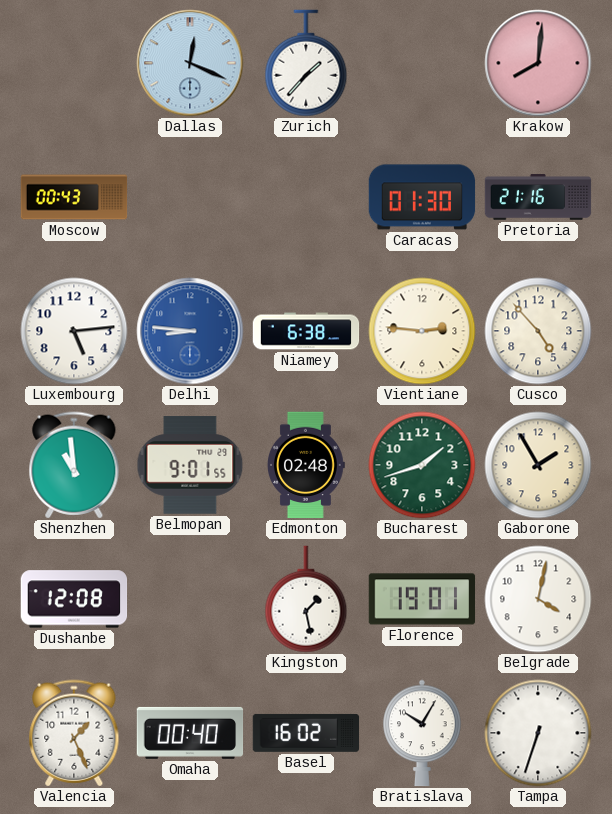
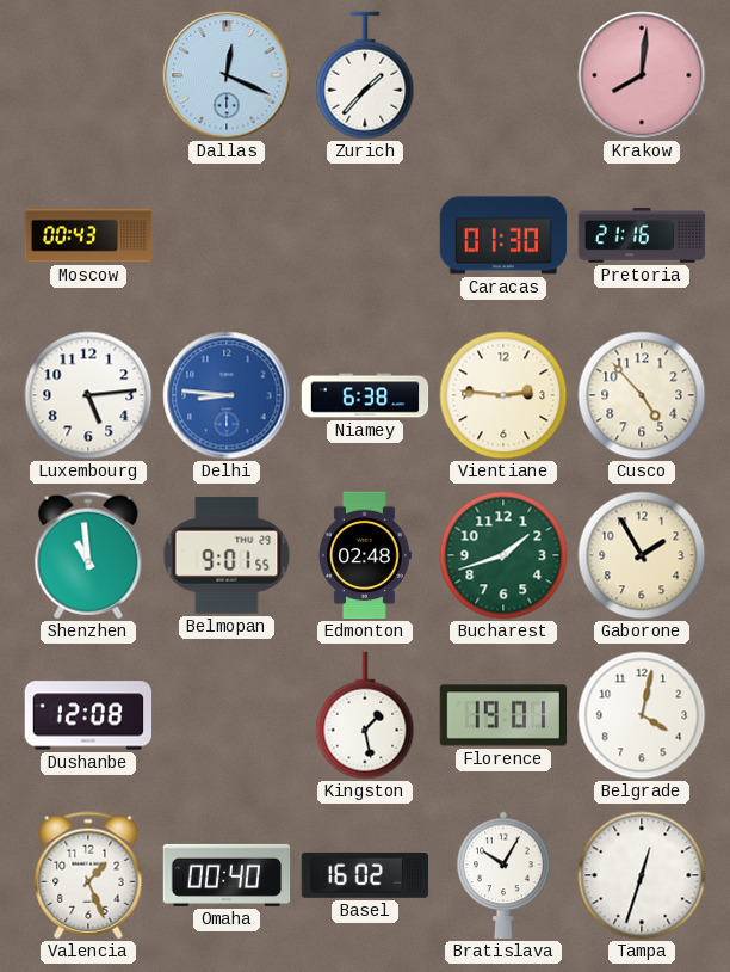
Tampa: 6:33 -> 12:33 (642, 875)
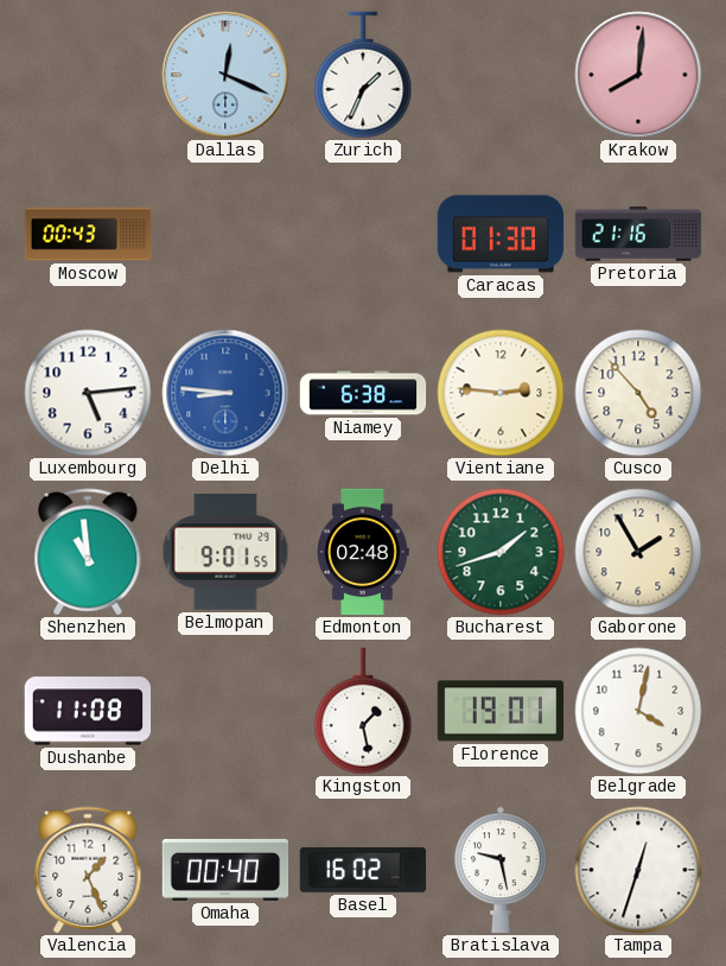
Zurich: 1:37 -> 1:34 (363, 75)
Dushanbe: 12:08 -> 11:08 (88, 711)
Bratislava: 10:05 -> 9:28 (501, 870)
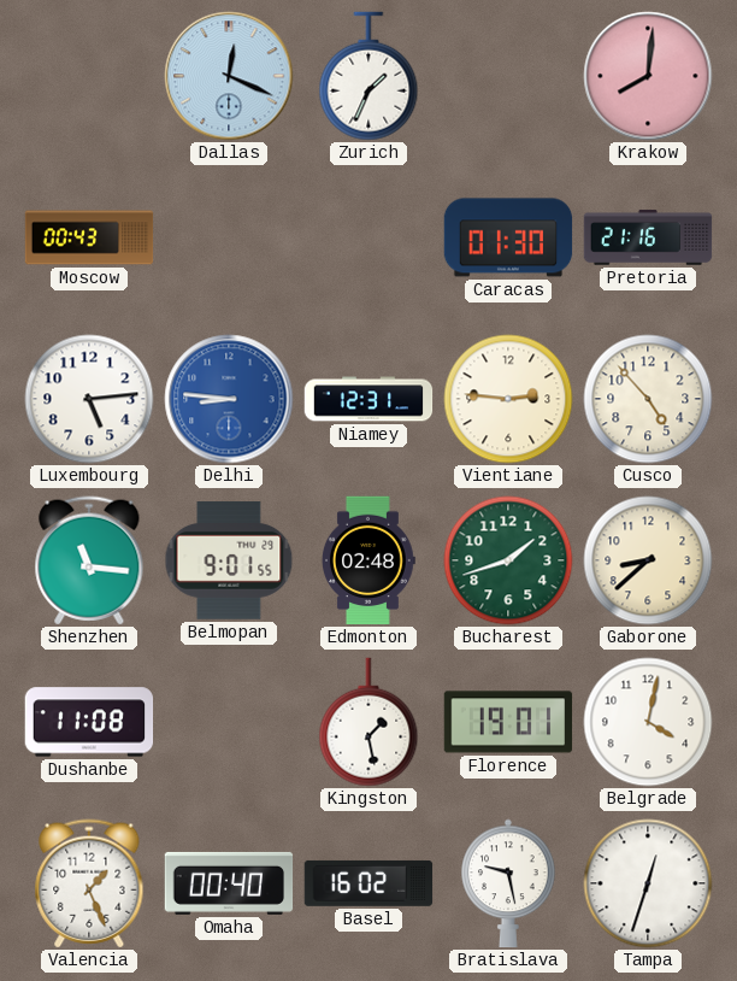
Niamey: 6:38 -> 12:31 (368, 399)
Shenzhen: 10:59 -> 11:16 (89, 560)
Gaborone: 1:55 -> 8:38 (648, 560)
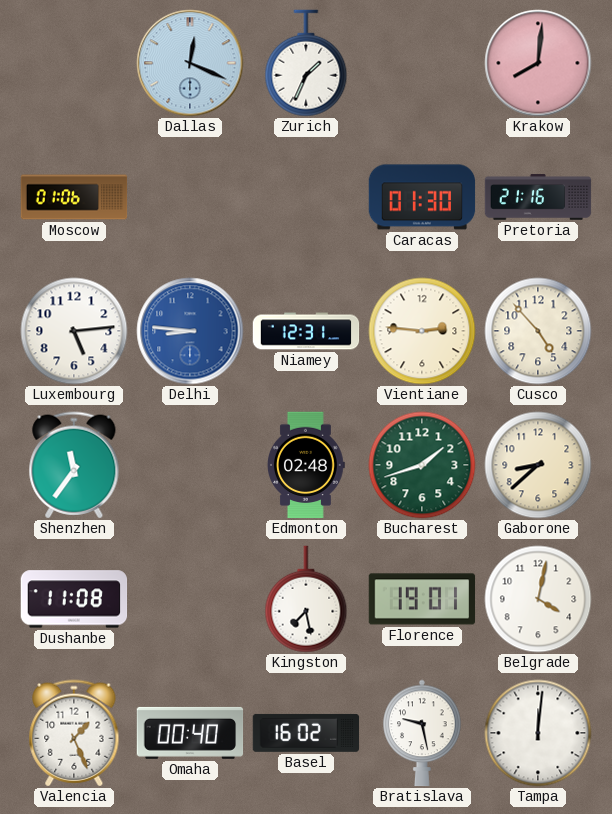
Moscow: 00:43 -> 01:06 (74, 197)
Shenzhen: 11:16 -> 11:36 (74, 465)
Belmopan: 9:01 -> none (229, 560)
Kingston: 1:28 -> 7:28 (306, 599)
Tampa: 12:33 -> 12:01 (538, 733)
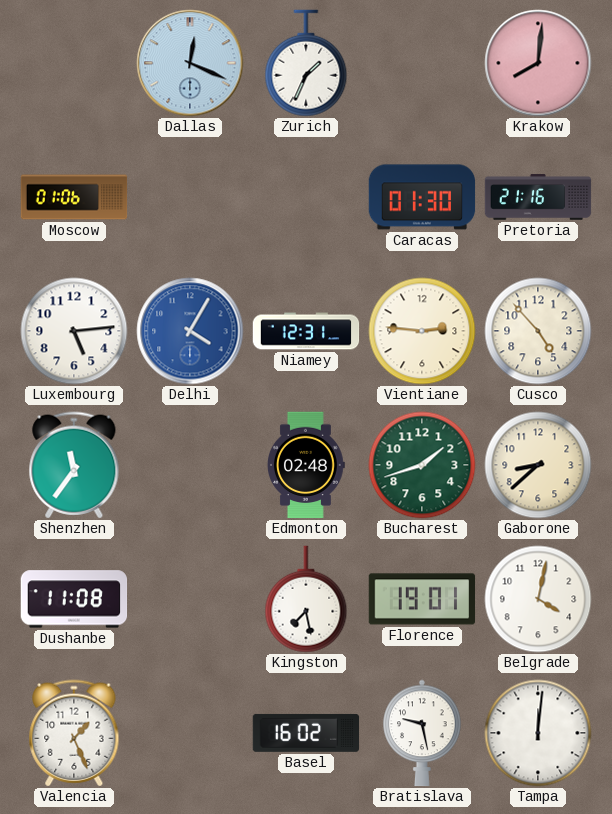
Delhi: 8:46 -> 4:05 (190, 331)
Omaha: 00:40 -> none (190, 733)
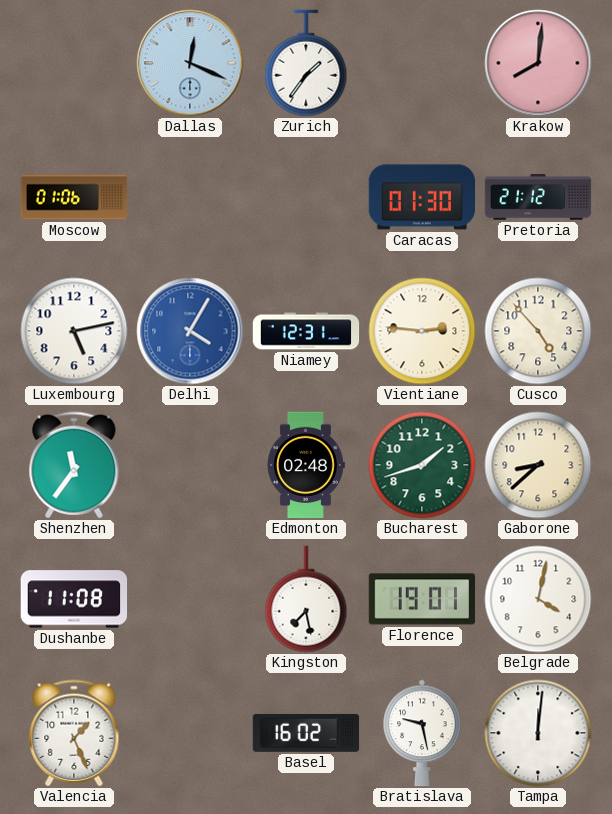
Zurich: 1:34 -> 1:36 (306, 63)
Pretoria: 21:16 -> 21:12 (538, 197)
Luxembourg: 5:14 -> 5:13 (74, 331)
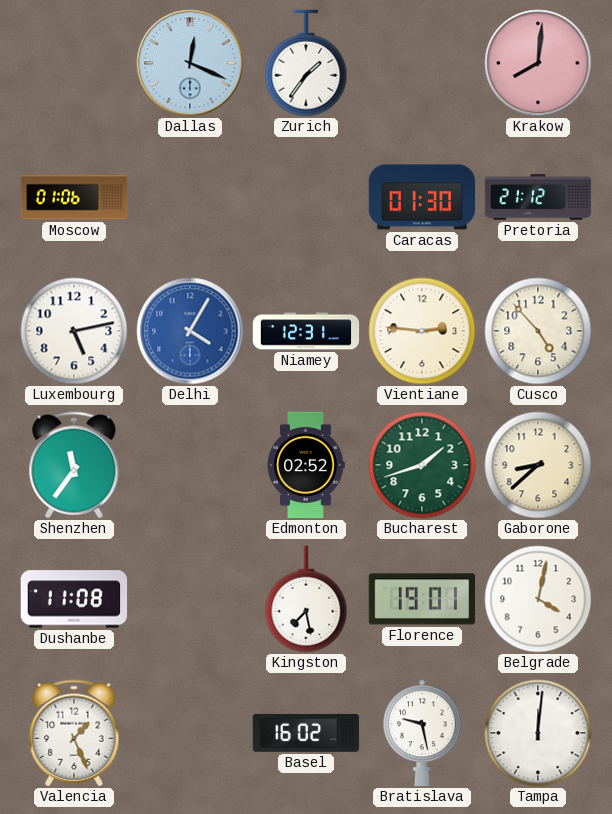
Edmonton: 02:48 -> 02:52 (306, 465)
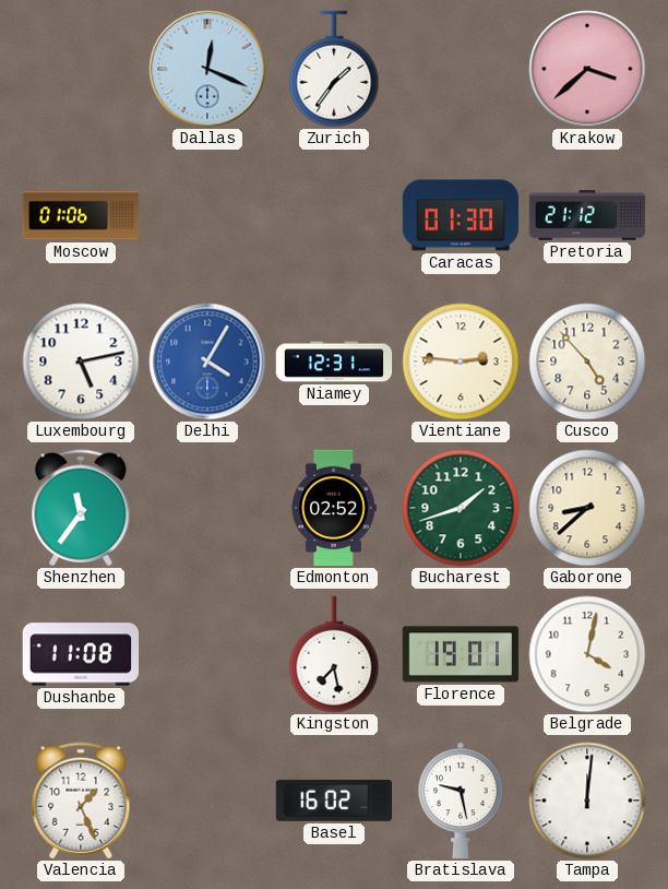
Krakow: 8:01 -> 3:38 (587, 69)
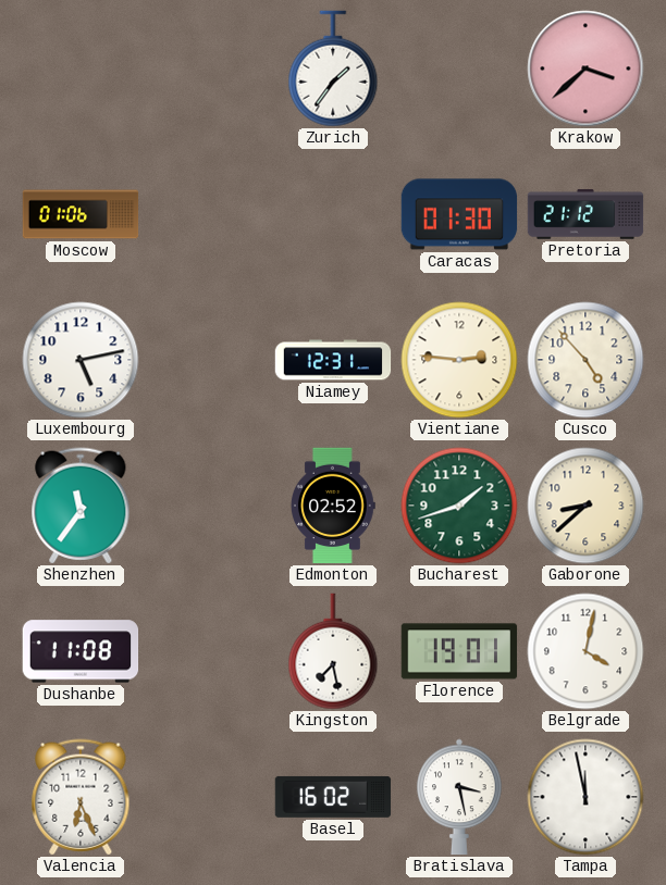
Dallas: 12:19 -> none (207, 69)
Delhi: 4:05 -> none (207, 361)
Valencia: 1:26 -> 6:26 (81, 797)
Bratislava: 9:28 -> 3:28 (459, 797)
Tampa: 12:01 -> 11:58 (585, 797)
